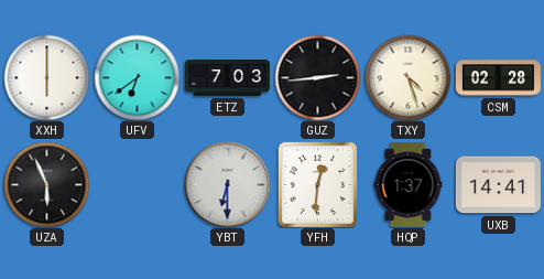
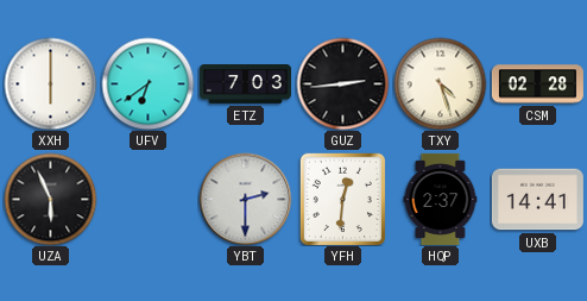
YBT: 6:30 -> 2:30 (245, 199)
HQP: 1:37 -> 2:37 (441, 199)
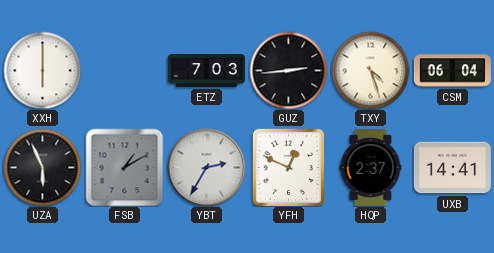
UFV: 6:39 -> none (147, 83)
CSM: 02:28 -> 06:04 (452, 71)
FSB: none -> 1:10 (124, 167)
YBT: 2:30 -> 2:35 (206, 167)
YFH: 12:31 -> 12:49 (288, 167)
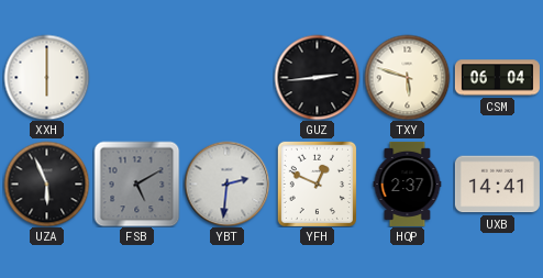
ETZ: 7:03 -> none (206, 71)
TXY: 4:27 -> 5:48 (407, 77)
FSB: 1:10 -> 5:10 (136, 184)
YBT: 2:35 -> 2:31 (226, 184)
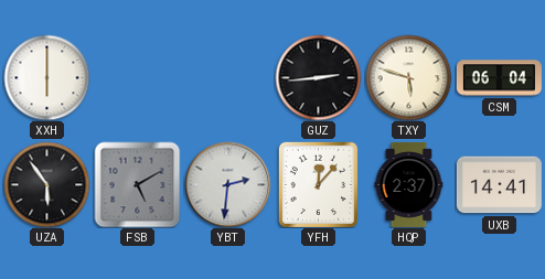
UZA: 5:56 -> 5:54 (46, 184)
YFH: 12:49 -> 12:07 (318, 184)
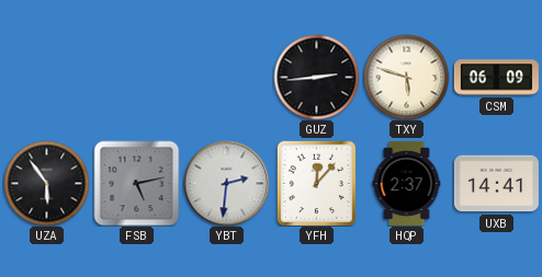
XXH: 6:00 -> none (46, 77)
CSM: 06:04 -> 06:09 (496, 78)
FSB: 5:10 -> 5:13 (136, 183)
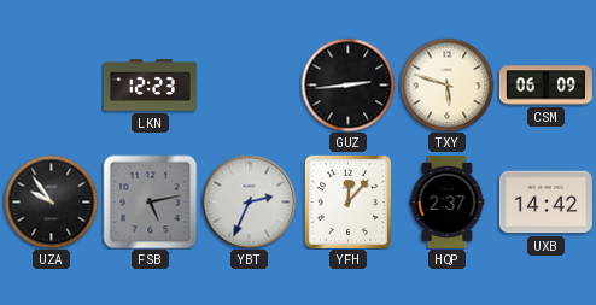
LKN: none -> 12:23 (150, 86)
UZA: 5:54 -> 9:54 (51, 201)
YBT: 2:31 -> 2:34 (249, 201)
UXB: 14:41 -> 14:42 (545, 203)
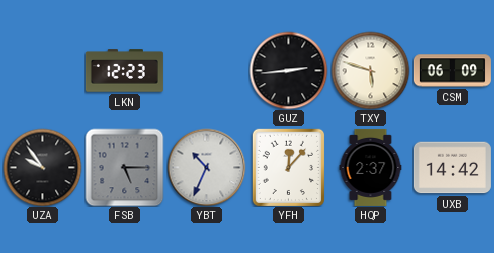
FSB: 5:13 -> 5:15 (124, 167)
YBT: 2:34 -> 10:34 (206, 167)
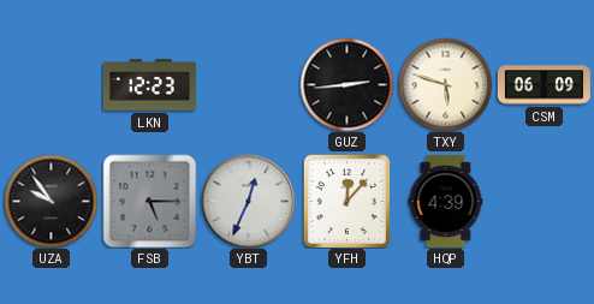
YBT: 10:34 -> 12:34 (248, 201)
HQP: 2:37 -> 4:39 (446, 201)
UXB: 14:42 -> none (452, 168)
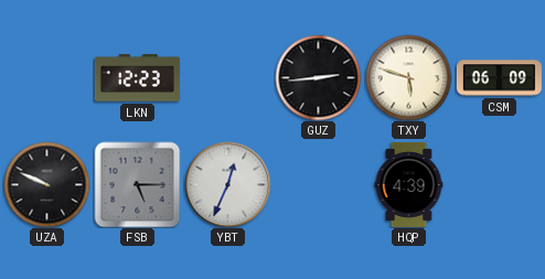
UZA: 9:54 -> 9:49 (46, 184)
YFH: 12:07 -> none (346, 201)
